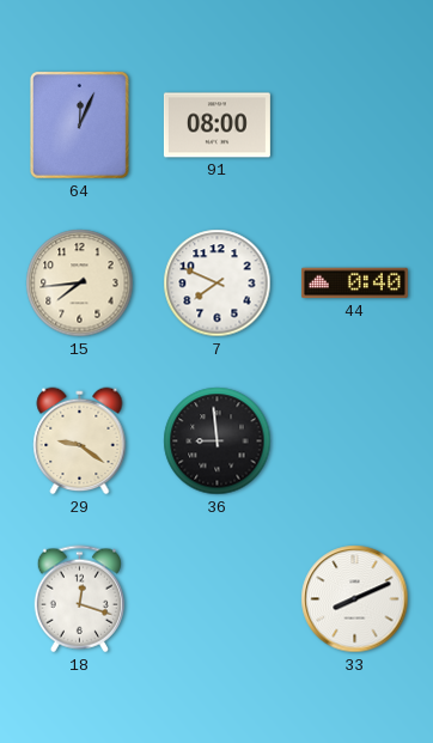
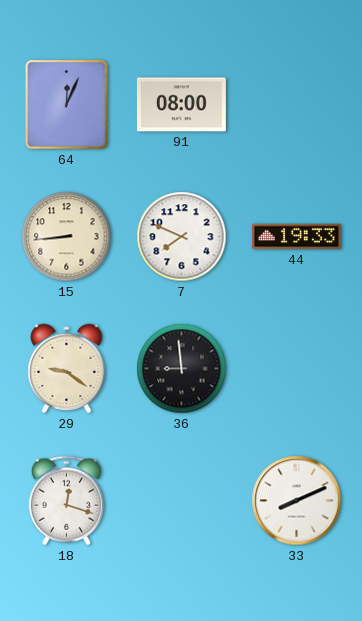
15: 7:44 -> 8:44 (67, 237)
44: 0:40 -> 19:33 (296, 237)
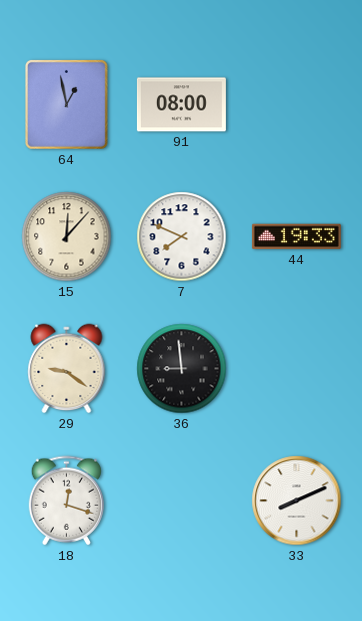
64: 12:04 -> 12:58 (67, 105)
15: 8:44 -> 12:07 (67, 237)
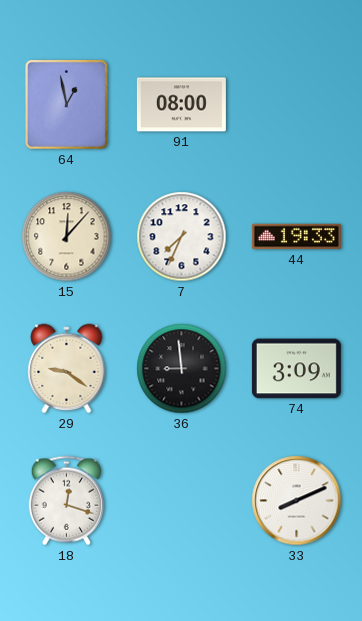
7: 7:49 -> 7:34 (182, 237)
74: none -> 3:09 (296, 369)
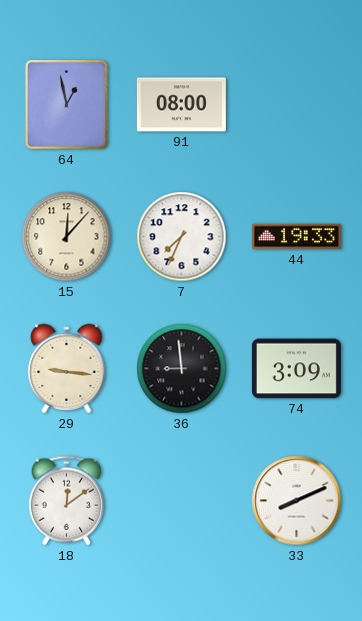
29: 9:21 -> 9:16 (67, 369)
18: 12:18 -> 12:09 (66, 501)
